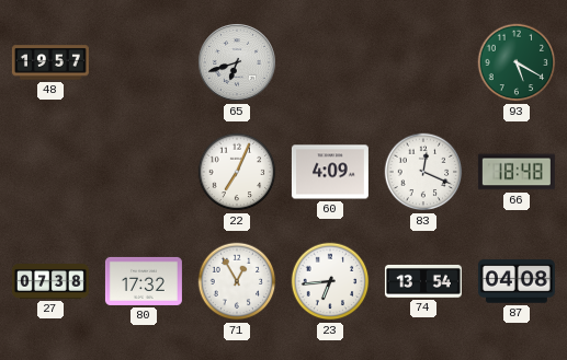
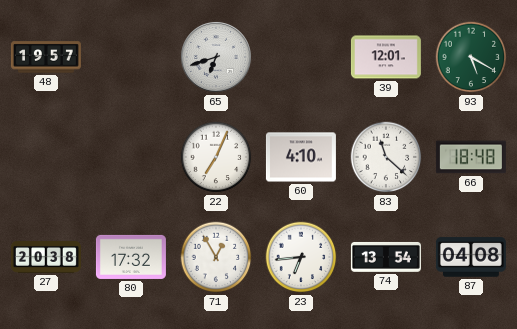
39: none -> 12:01 (386, 57)
60: 4:09 -> 4:10 (301, 157)
83: 12:19 -> 11:22 (386, 157)
27: 07:38 -> 20:38 (46, 258)
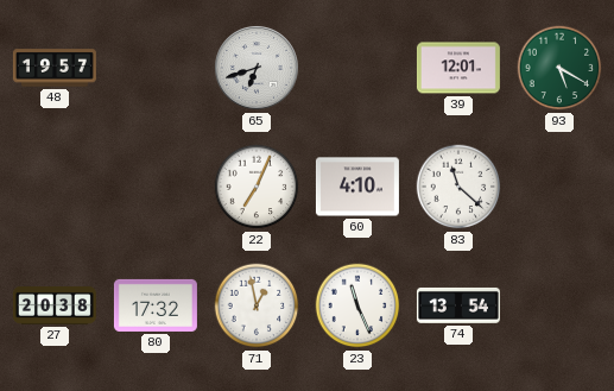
66: 18:48 -> none (471, 157)
71: 12:55 -> 12:58 (257, 305)
23: 6:44 -> 11:26 (357, 305)
87: 04:08 -> none (471, 257)
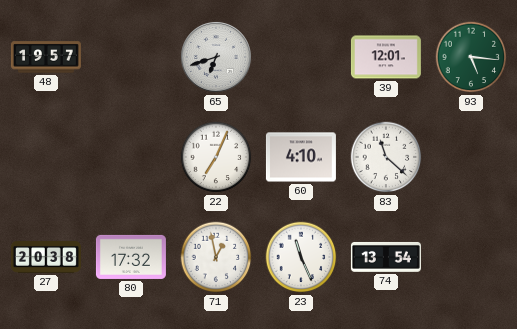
93: 5:20 -> 5:16 (471, 57)
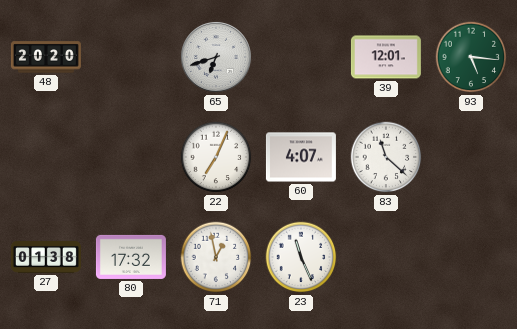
48: 19:57 -> 20:20 (46, 57)
60: 4:10 -> 4:07 (301, 157)
27: 20:38 -> 01:38 (46, 258)
74: 13:54 -> none (386, 257)
